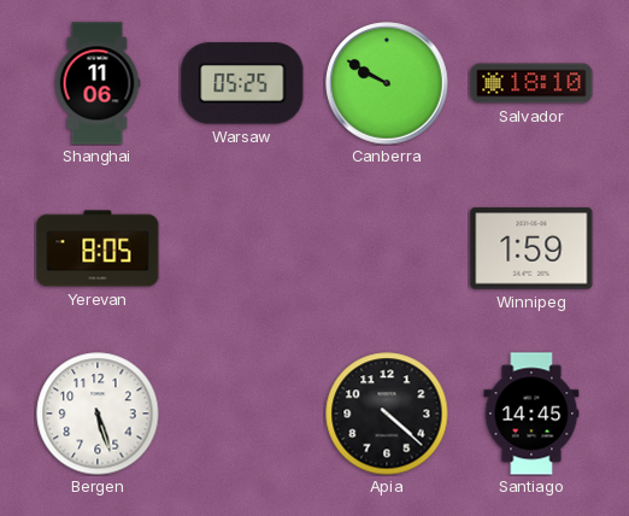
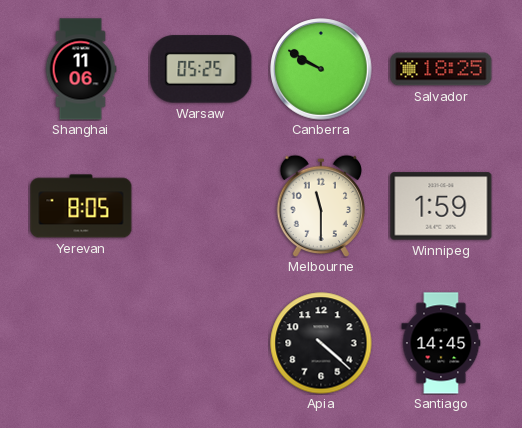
Salvador: 18:10 -> 18:25 (441, 69)
Melbourne: none -> 11:30 (320, 206)
Bergen: 5:27 -> none (98, 414)
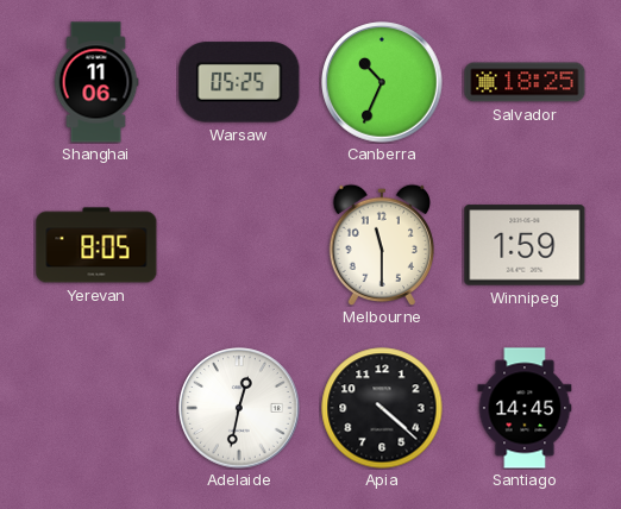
Canberra: 9:50 -> 10:34 (382, 82)
Adelaide: none -> 12:32 (239, 408)
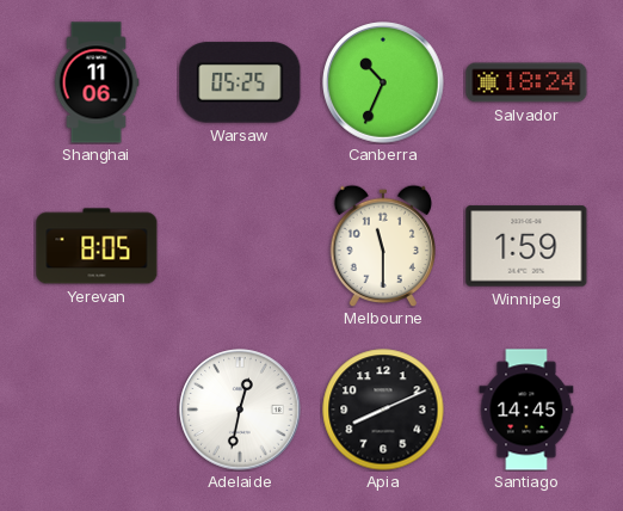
Salvador: 18:25 -> 18:24 (526, 82)
Apia: 4:22 -> 8:11 (383, 410)
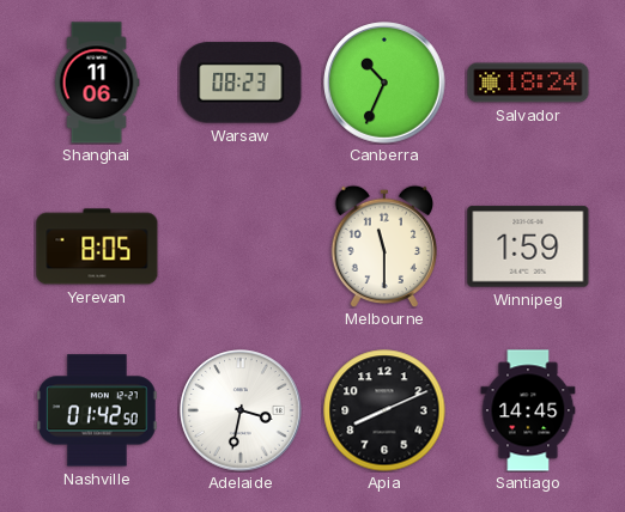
Warsaw: 05:25 -> 08:23 (241, 83)
Nashville: none -> 01:42 (97, 410)
Adelaide: 12:32 -> 3:32 (241, 410)
